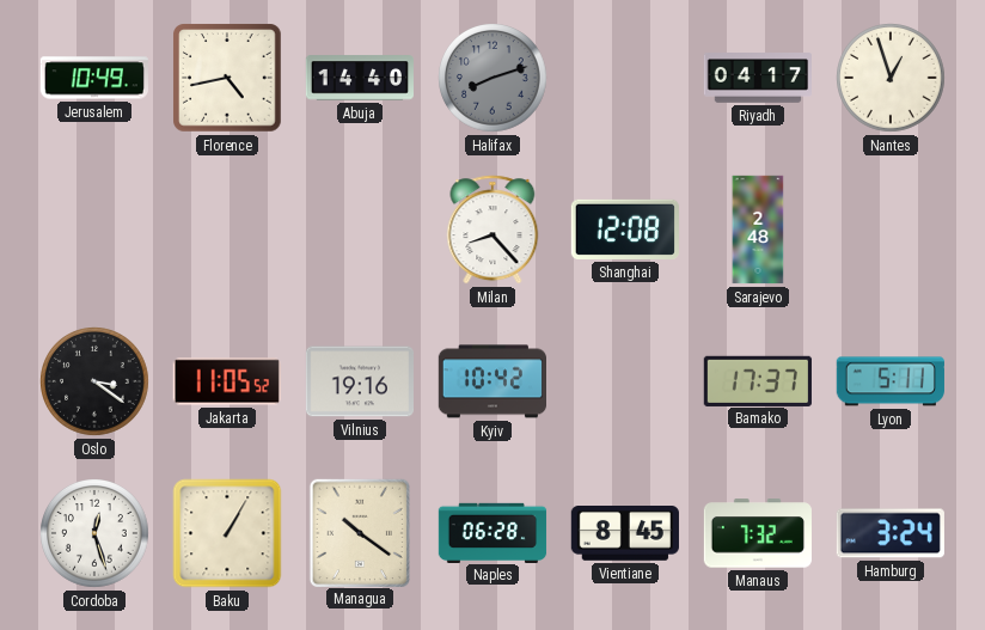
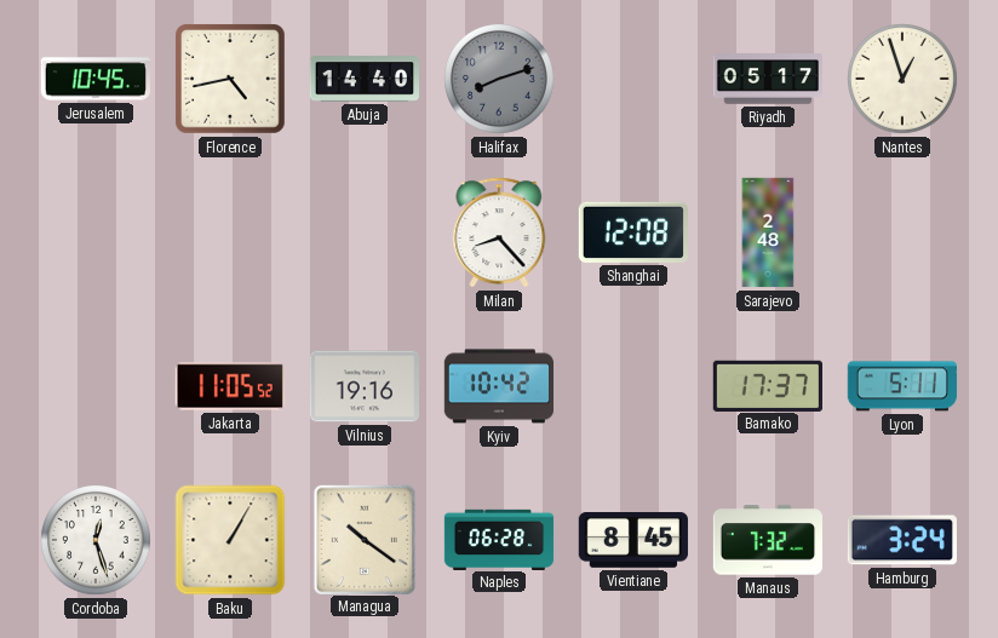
Jerusalem: 10:49 -> 10:45 (94, 79)
Riyadh: 04:17 -> 05:17 (767, 79)
Oslo: 3:21 -> none (96, 383)
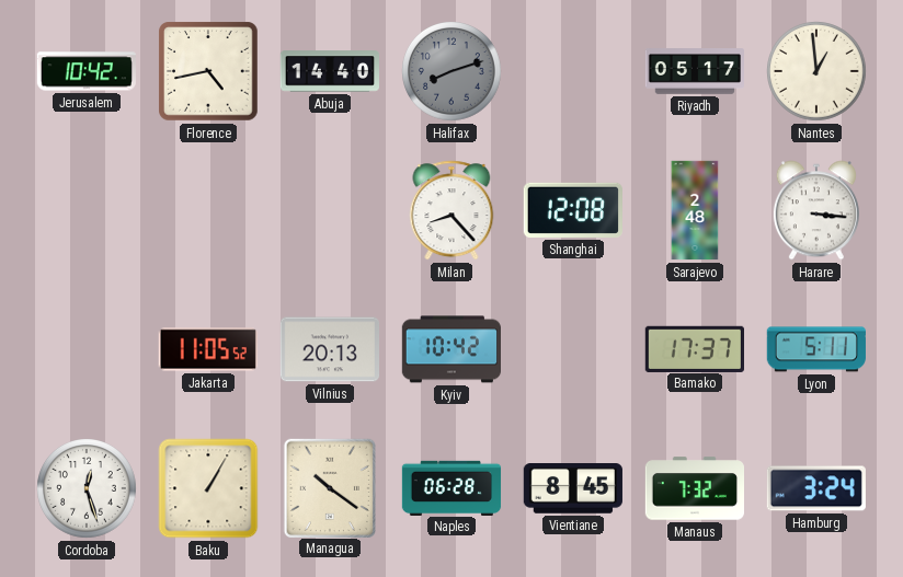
Jerusalem: 10:45 -> 10:42 (85, 71)
Nantes: 12:57 -> 12:59 (818, 72)
Harare: none -> 3:16 (816, 210)
Vilnius: 19:16 -> 20:13 (329, 349)
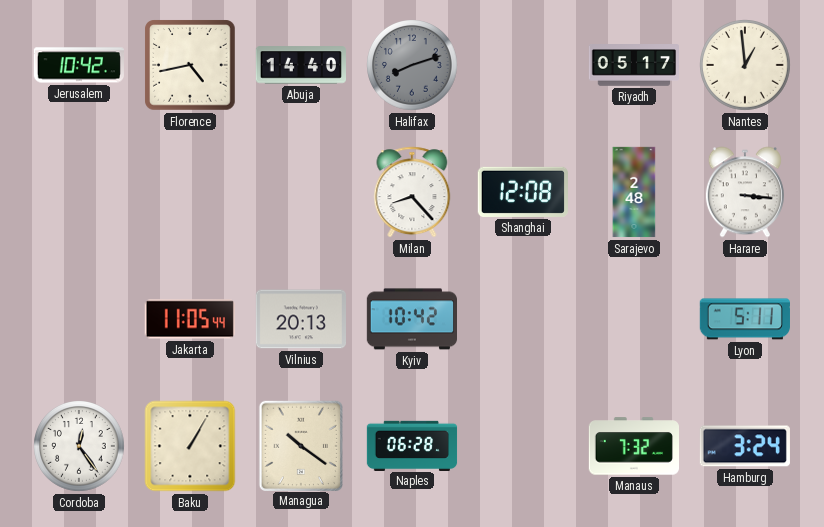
Jakarta: 11:05:52 -> 11:05:44 (190, 319)
Bamako: 17:37 -> none (694, 348)
Cordoba: 12:27 -> 12:24 (80, 447)
Vientiane: 8:45 -> none (573, 489)
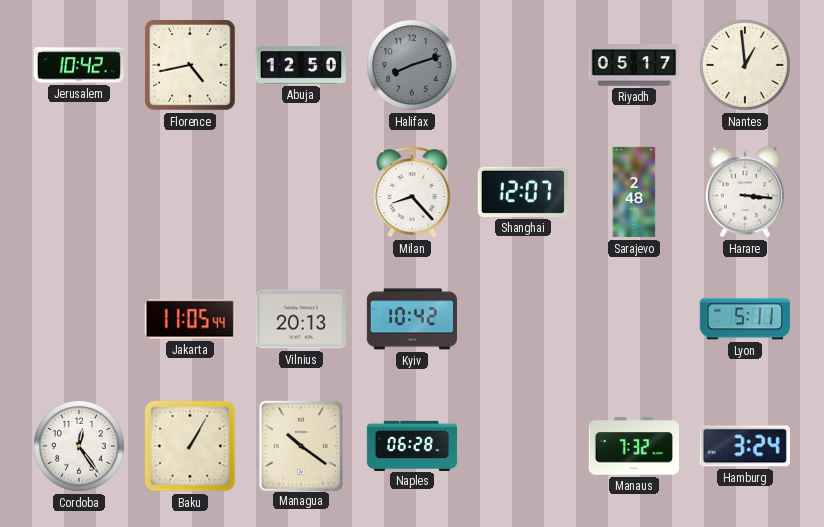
Abuja: 14:40 -> 12:50 (300, 65)
Shanghai: 12:08 -> 12:07 (523, 192)
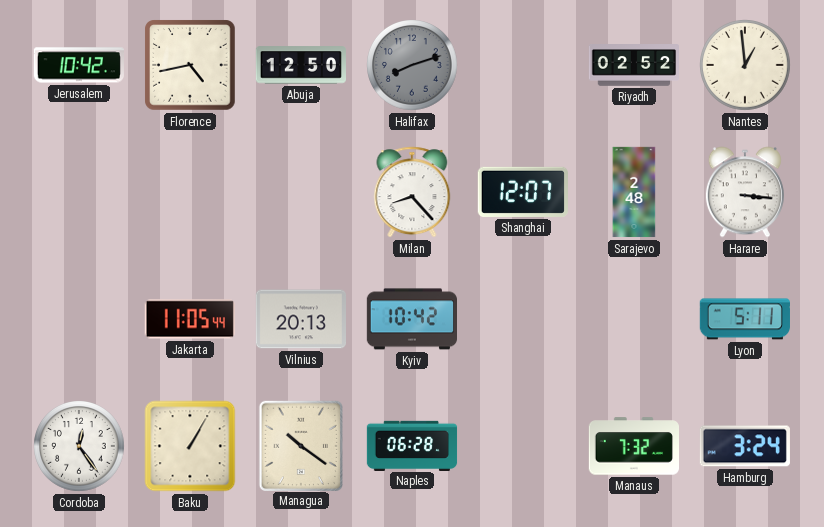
Riyadh: 05:17 -> 02:52 (633, 65)
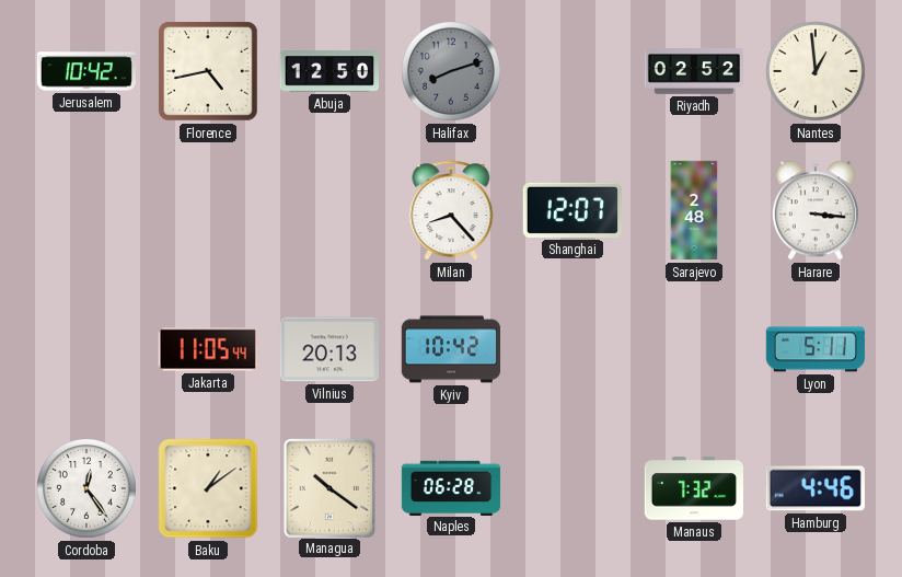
Baku: 1:05 -> 1:09 (208, 488)
Hamburg: 3:24 -> 4:46 (816, 488)
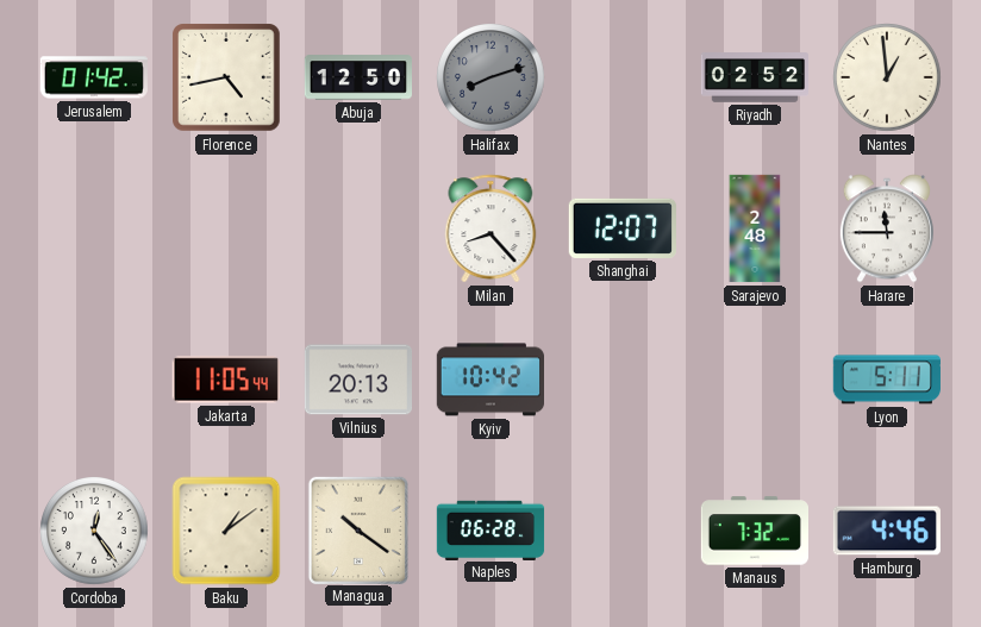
Jerusalem: 10:42 -> 01:42 (93, 77)
Harare: 3:16 -> 11:45 (887, 228)
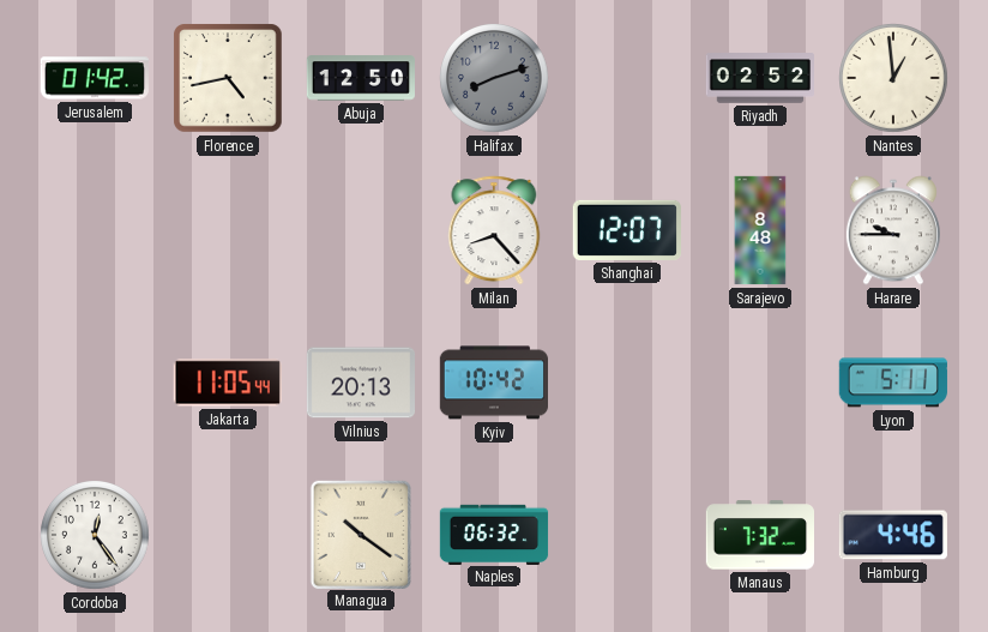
Sarajevo: 2:48 -> 8:48 (760, 230)
Harare: 11:45 -> 9:45 (893, 230)
Baku: 1:09 -> none (226, 531)
Naples: 06:28 -> 06:32 (494, 534)
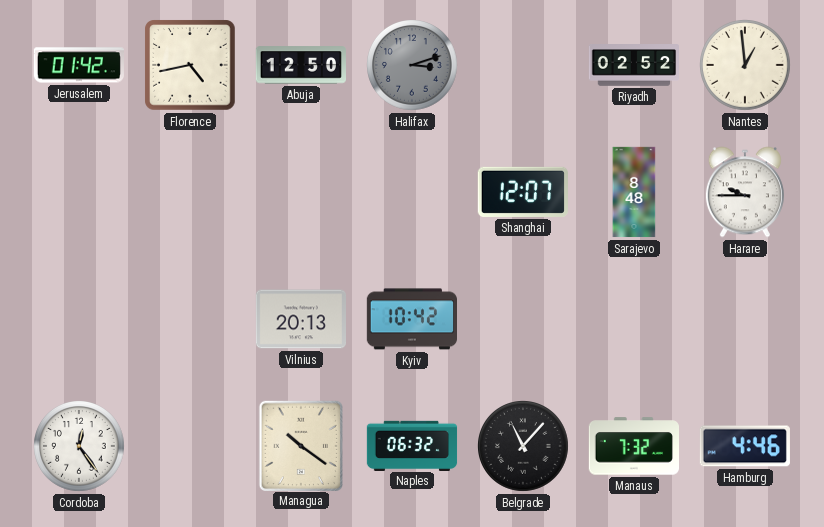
Halifax: 8:12 -> 3:12 (413, 66)
Milan: 8:23 -> none (494, 230)
Jakarta: 11:05 -> none (228, 383)
Lyon: 5:11 -> none (893, 383)
Belgrade: none -> 11:07 (524, 447)
